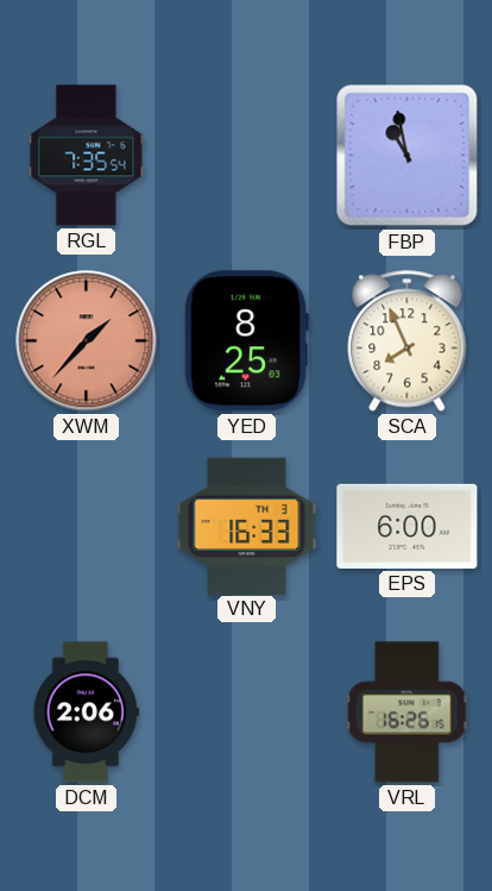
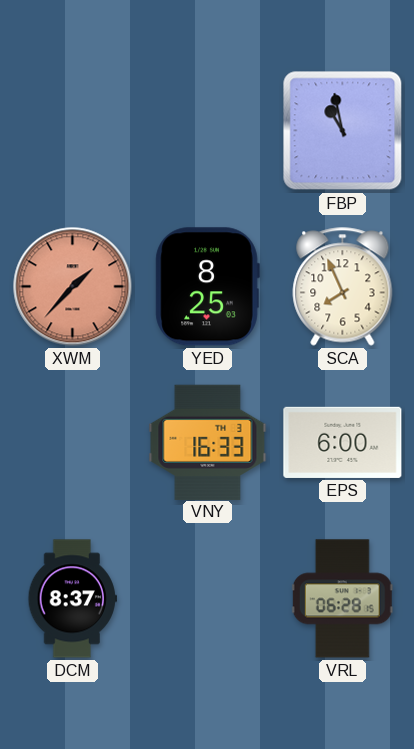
RGL: 7:35 -> none (87, 156)
DCM: 2:06 -> 8:37 (72, 599)
VRL: 16:26 -> 06:28 (342, 599)
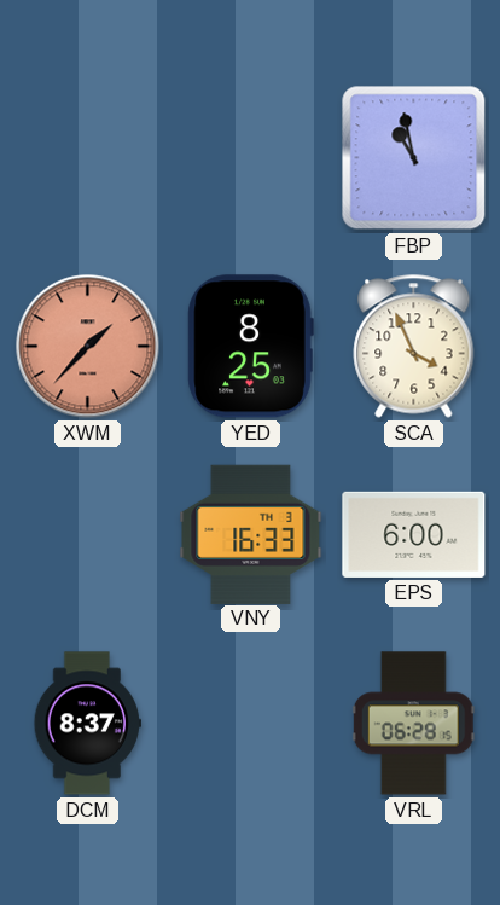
SCA: 7:56 -> 3:56 (414, 347)
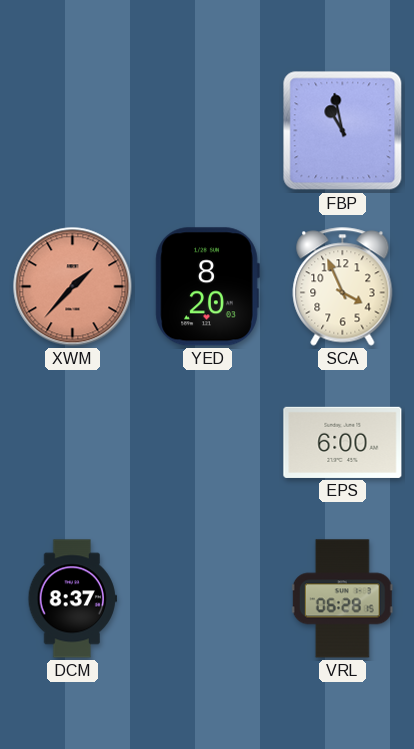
YED: 8:25 -> 8:20 (207, 287)
VNY: 16:33 -> none (251, 534)
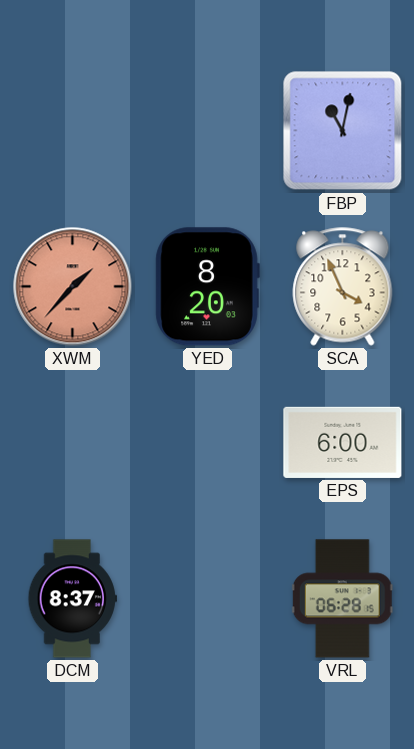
FBP: 10:58 -> 11:02 (343, 131)
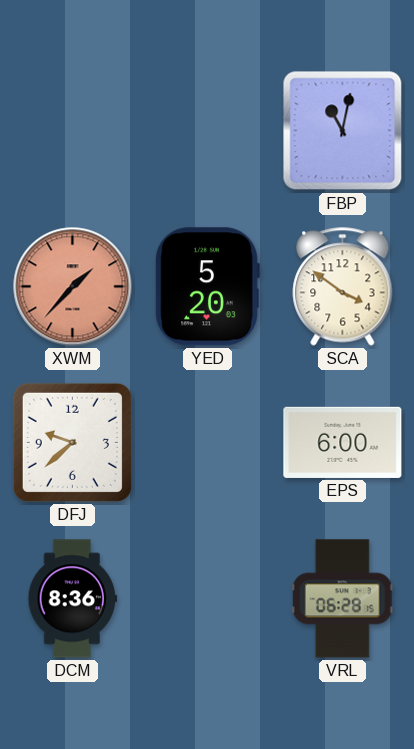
YED: 8:20 -> 5:20 (207, 287)
SCA: 3:56 -> 3:51 (343, 287)
DFJ: none -> 9:38 (72, 442)
DCM: 8:37 -> 8:36 (72, 599)
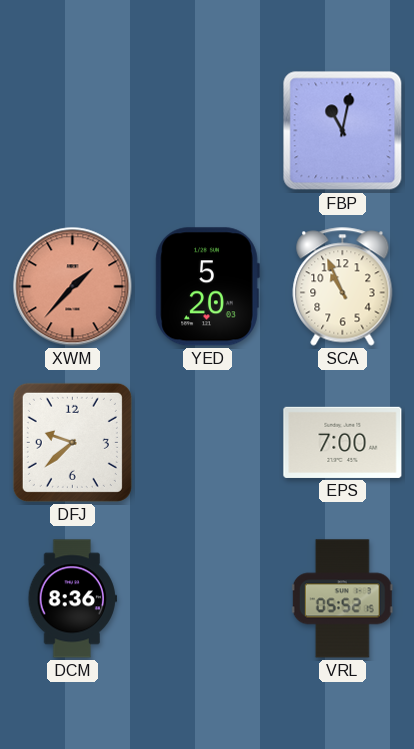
SCA: 3:51 -> 10:56 (343, 287)
EPS: 6:00 -> 7:00 (343, 442)
VRL: 06:28 -> 05:52 (342, 599)
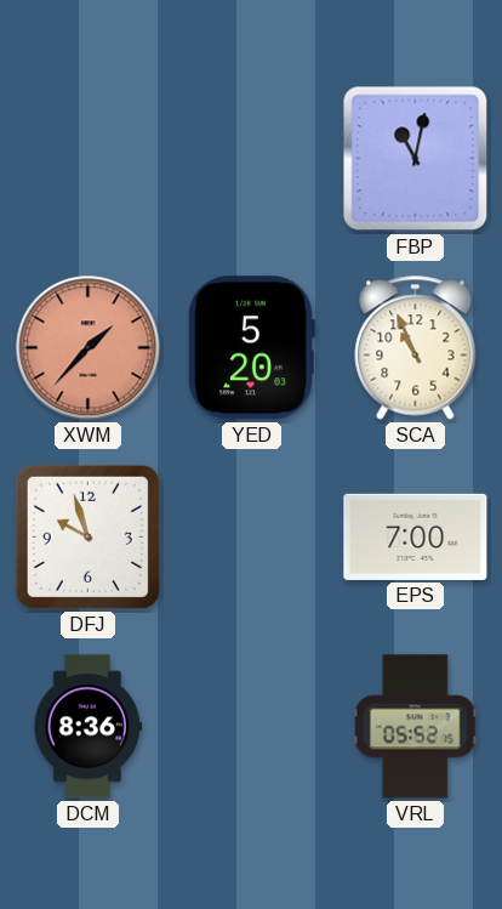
DFJ: 9:38 -> 9:57 (87, 536)
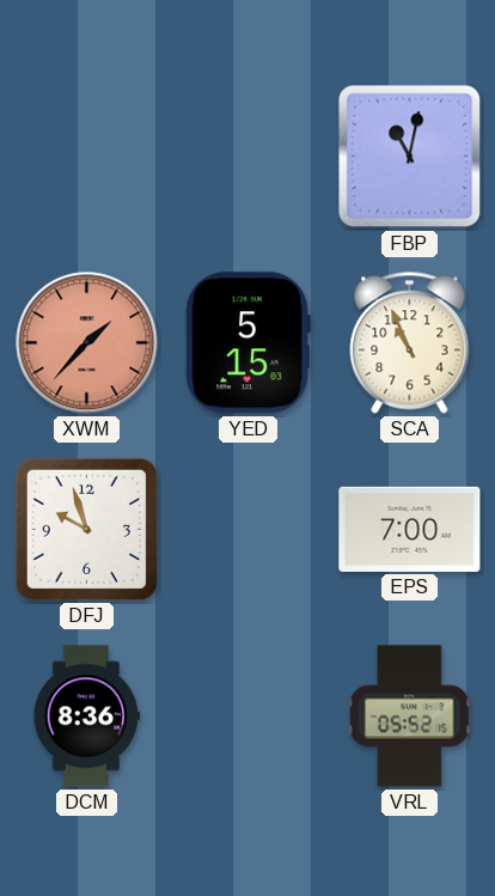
YED: 5:20 -> 5:15 (247, 343)
